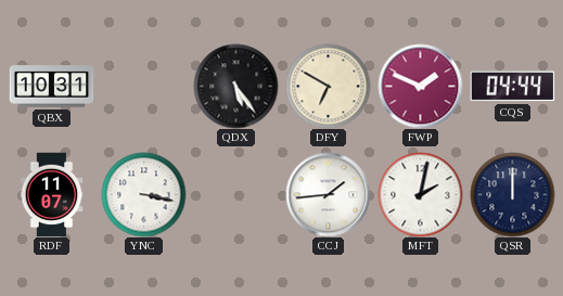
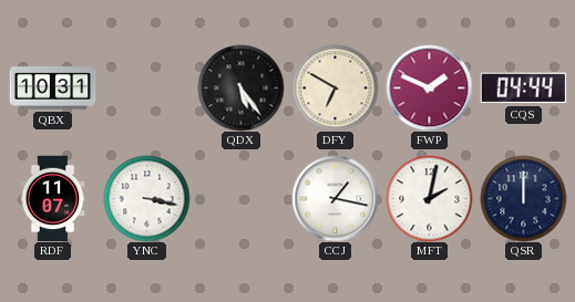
CCJ: 1:44 -> 1:17 (335, 198)
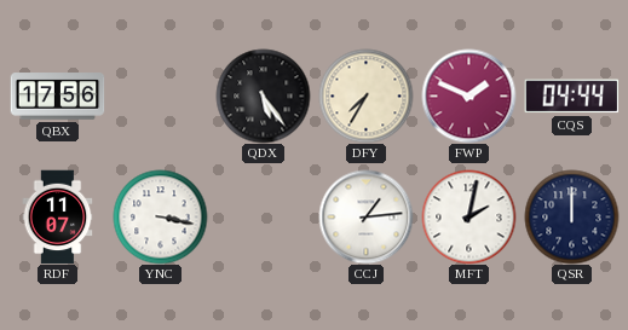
QBX: 10:31 -> 17:56 (57, 97)
DFY: 6:50 -> 7:35 (365, 95)
CCJ: 1:17 -> 1:14 (365, 216)
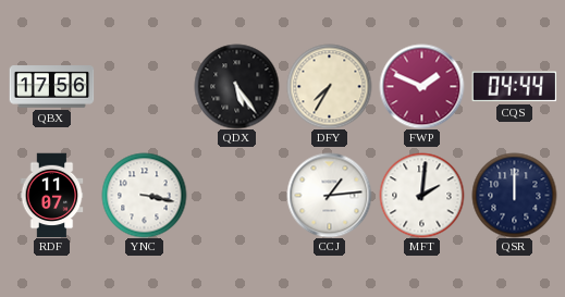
MFT: 2:02 -> 2:01 (421, 195)
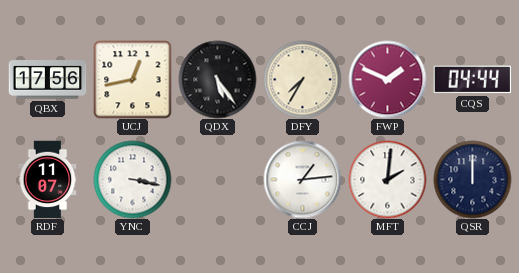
UCJ: none -> 12:43 (132, 79)
